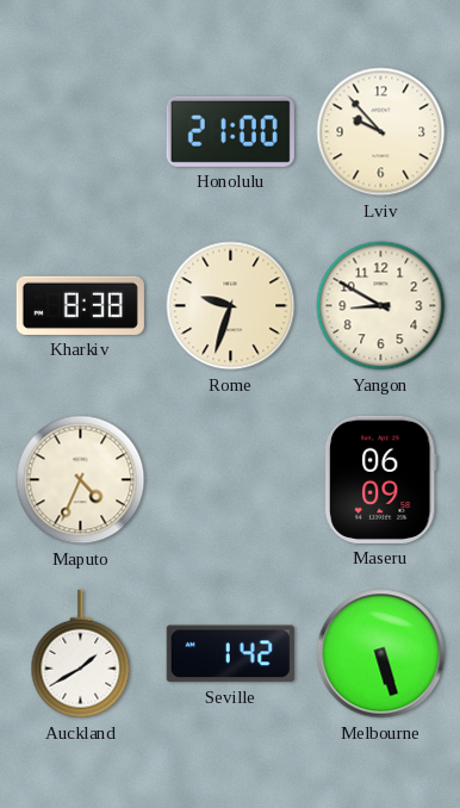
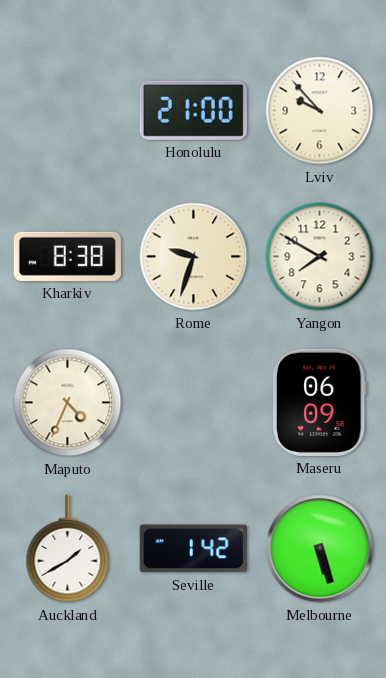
Yangon: 8:50 -> 7:50 (320, 257)
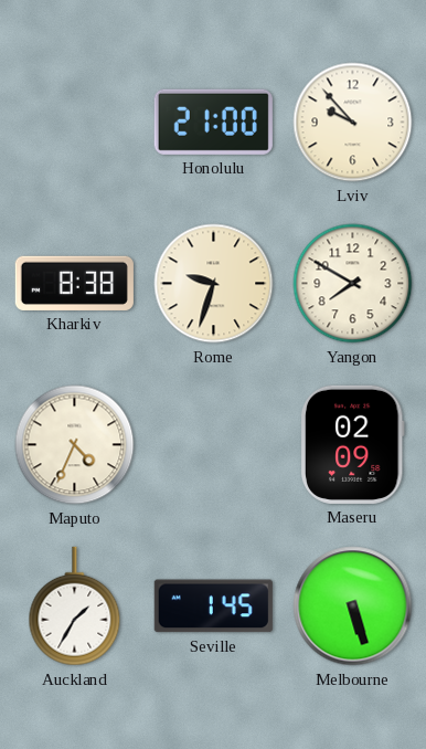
Maseru: 06:09 -> 02:09 (352, 444)
Auckland: 1:40 -> 1:35 (75, 606)
Seville: 1:42 -> 1:45 (213, 606)
